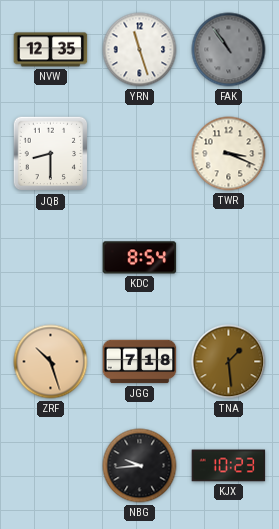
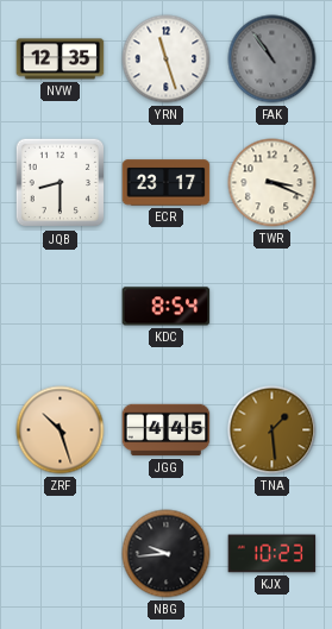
ECR: none -> 23:17 (167, 183)
JGG: 7:18 -> 4:45 (167, 430)
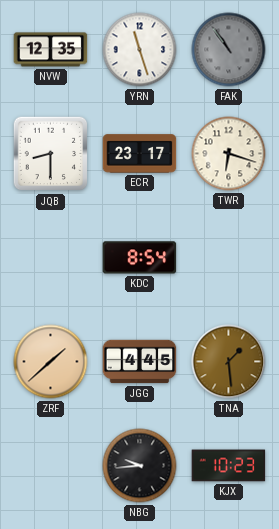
TWR: 3:19 -> 6:18 (229, 154)
ZRF: 10:27 -> 1:38 (51, 362)
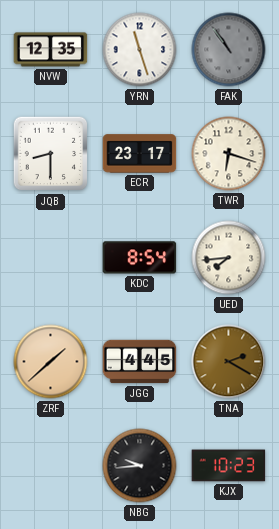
UED: none -> 7:44 (229, 258)
TNA: 1:29 -> 2:20 (229, 362)
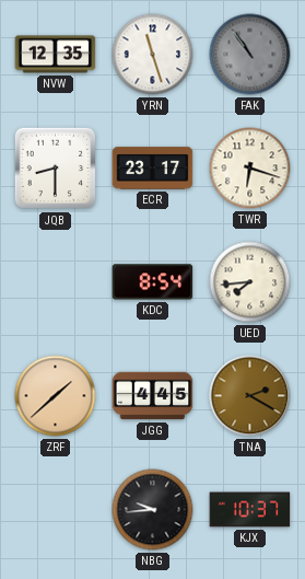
KJX: 10:23 -> 10:37 (250, 510)
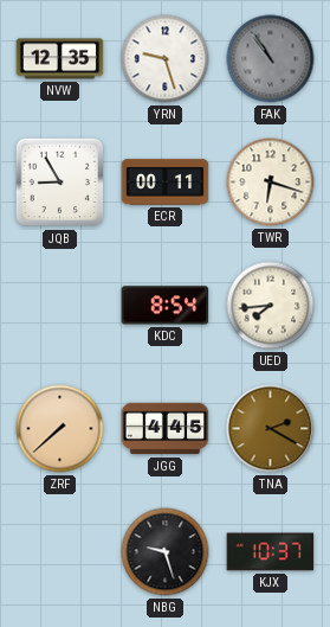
YRN: 11:27 -> 9:27 (166, 59)
JQB: 8:30 -> 8:55 (60, 183)
ECR: 23:17 -> 00:11 (166, 183)
ZRF: 1:38 -> 7:38 (60, 429)
NBG: 9:44 -> 9:27 (166, 552)
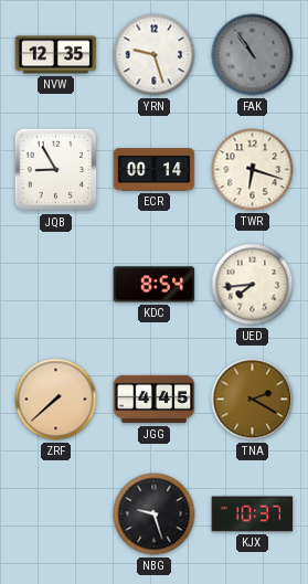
ECR: 00:11 -> 00:14 (155, 170)
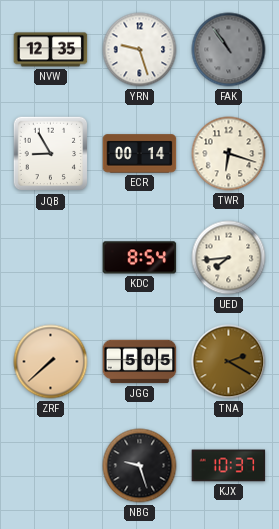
JGG: 4:45 -> 5:05 (140, 362)
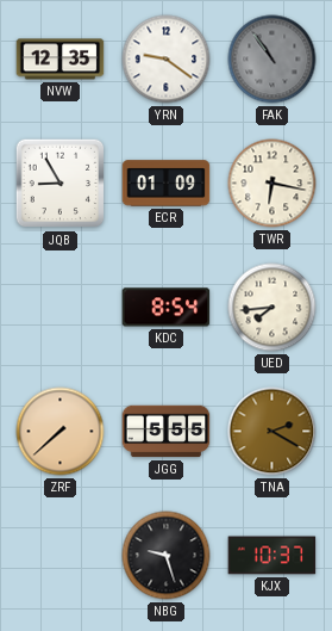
YRN: 9:27 -> 9:21 (167, 60)
ECR: 00:14 -> 01:09 (167, 184)
TWR: 6:18 -> 6:17 (273, 184)
JGG: 5:05 -> 5:55 (167, 432)
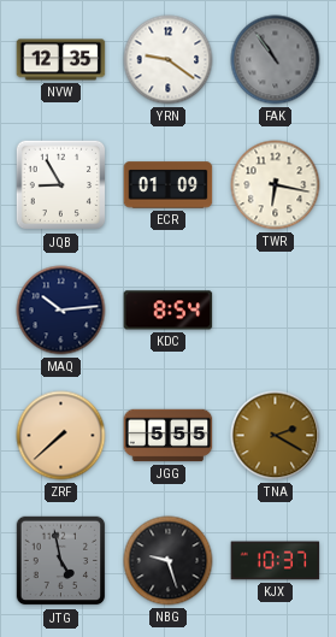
MAQ: none -> 10:14 (61, 311)
UED: 7:44 -> none (273, 308)
JTG: none -> 4:58 (61, 561)
